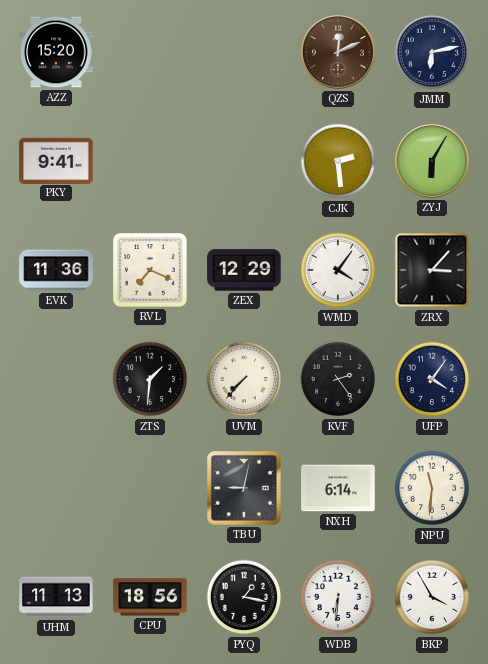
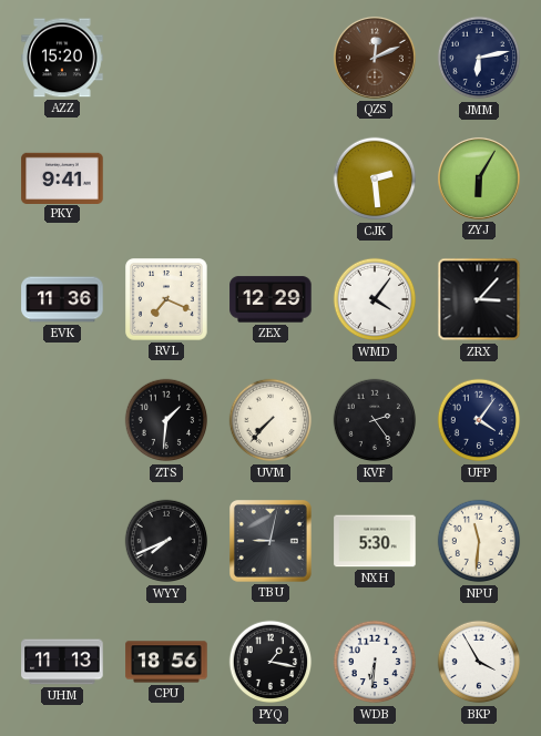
WYY: none -> 7:41 (166, 541)
NXH: 6:14 -> 5:30 (375, 541)
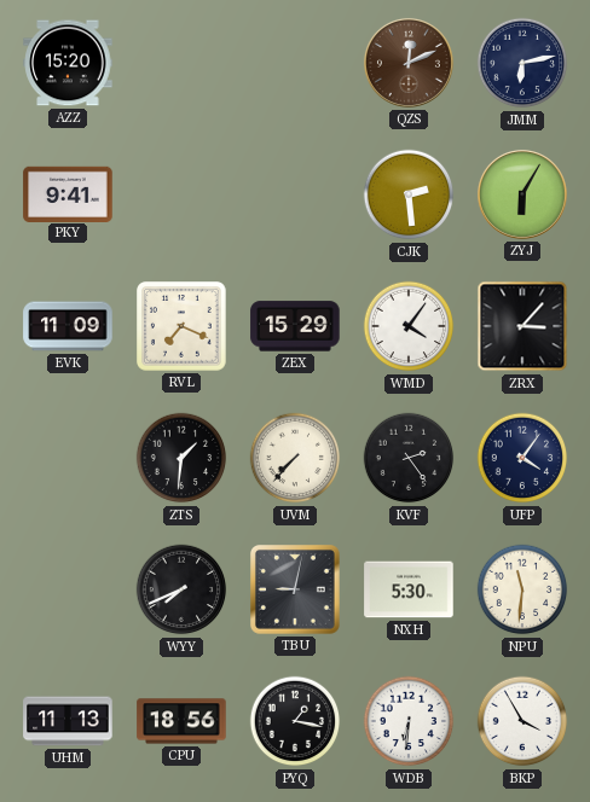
EVK: 11:36 -> 11:09 (68, 326)
ZEX: 12:29 -> 15:29 (295, 326)
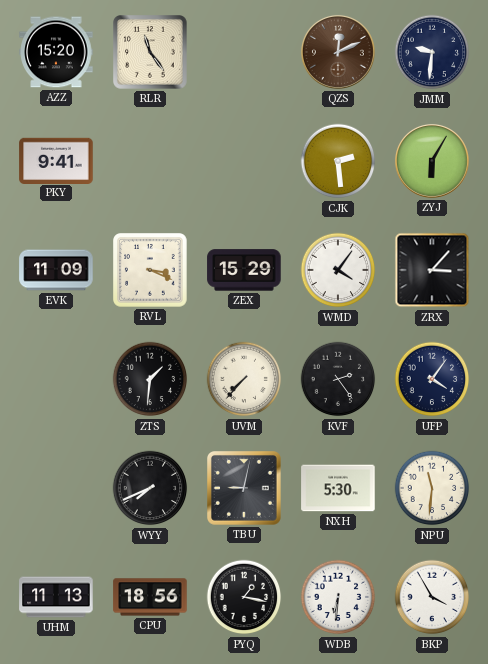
RLR: none -> 11:24 (151, 53)
JMM: 6:13 -> 9:31 (432, 52)
RVL: 7:19 -> 3:19 (150, 270)
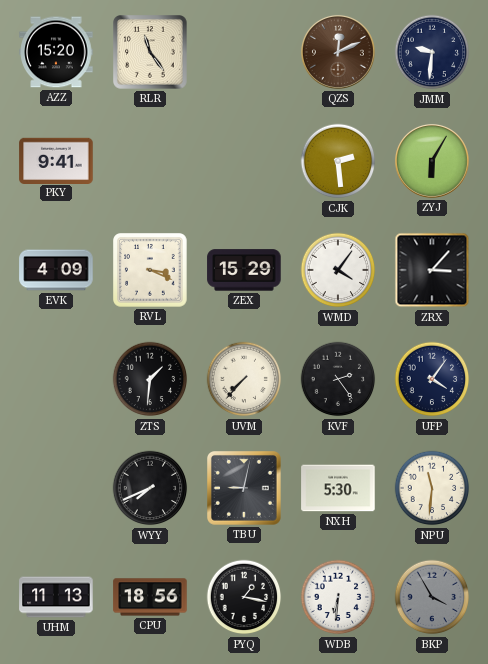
EVK: 11:09 -> 4:09 (56, 270)
BKP dial: white -> grey (432, 597)
